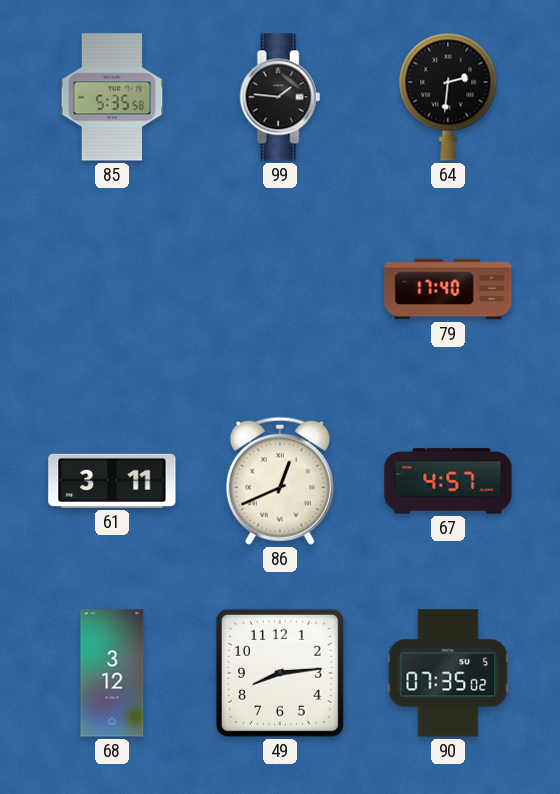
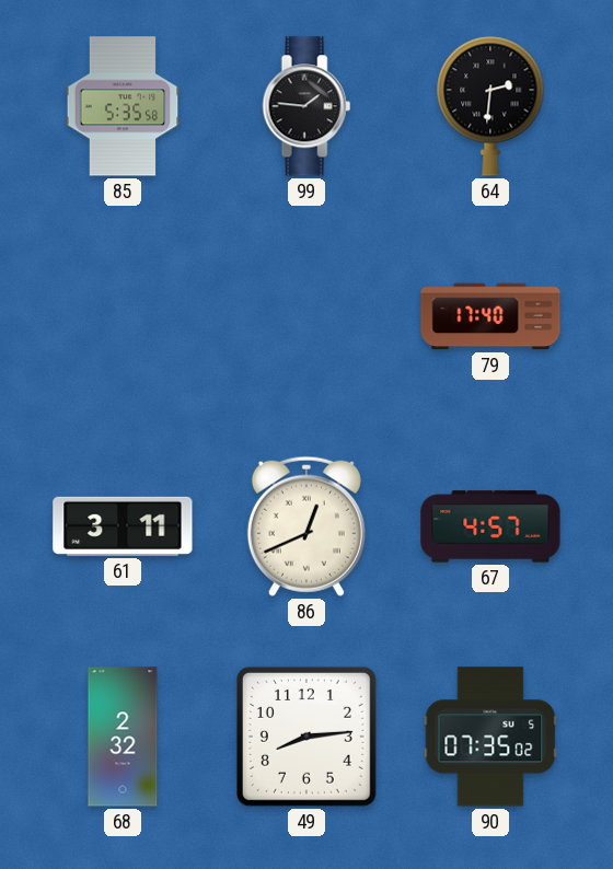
68: 3:12 -> 2:32 (123, 737)
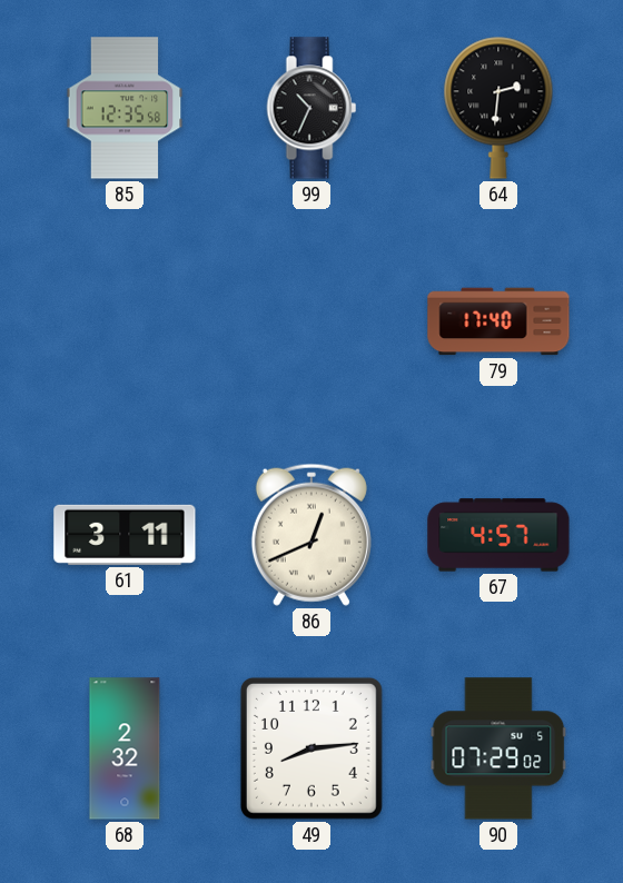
85: 5:35 -> 12:35 (125, 108)
99: 1:46 -> 10:34 (311, 108)
90: 07:35 -> 07:29 (498, 748)
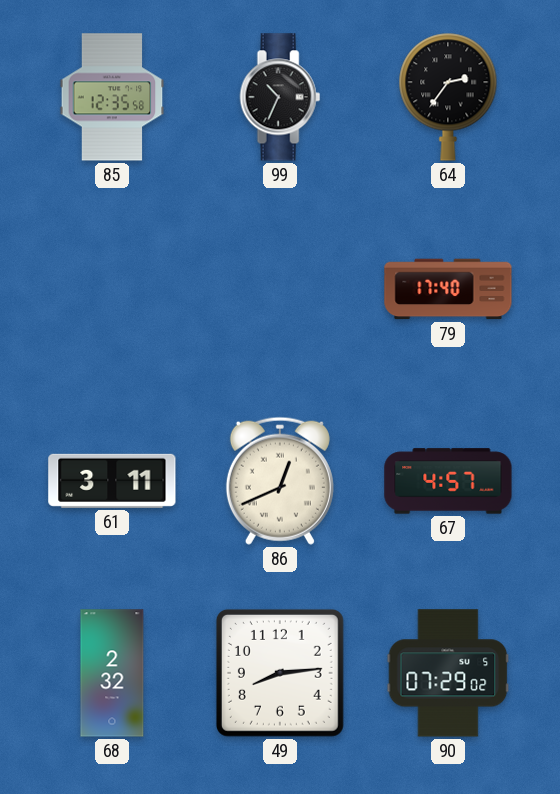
64: 2:31 -> 2:36 (448, 97)
